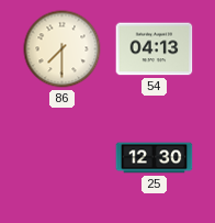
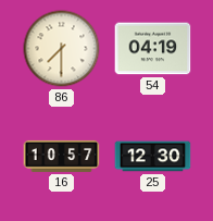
54: 04:13 -> 04:19 (153, 49)
16: none -> 10:57 (62, 156)
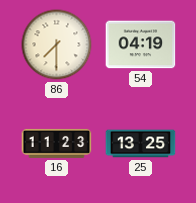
16: 10:57 -> 11:23 (57, 143)
25: 12:30 -> 13:25 (141, 144)
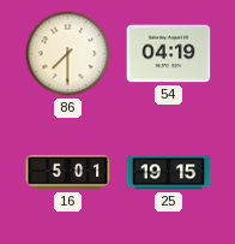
16: 11:23 -> 5:01 (68, 172)
25: 13:25 -> 19:15 (169, 173)
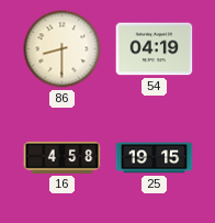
86: 7:30 -> 8:30 (63, 49)
16: 5:01 -> 4:58 (63, 157)
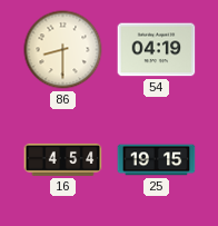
16: 4:58 -> 4:54 (63, 159)
